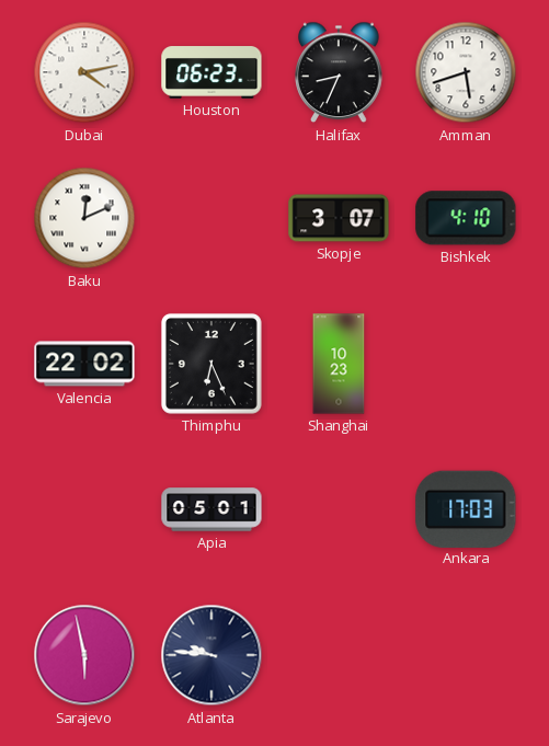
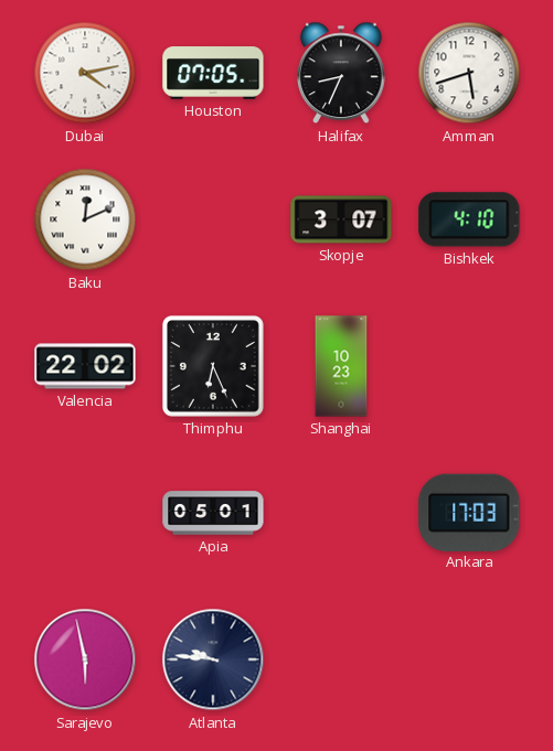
Houston: 06:23 -> 07:05 (213, 73)
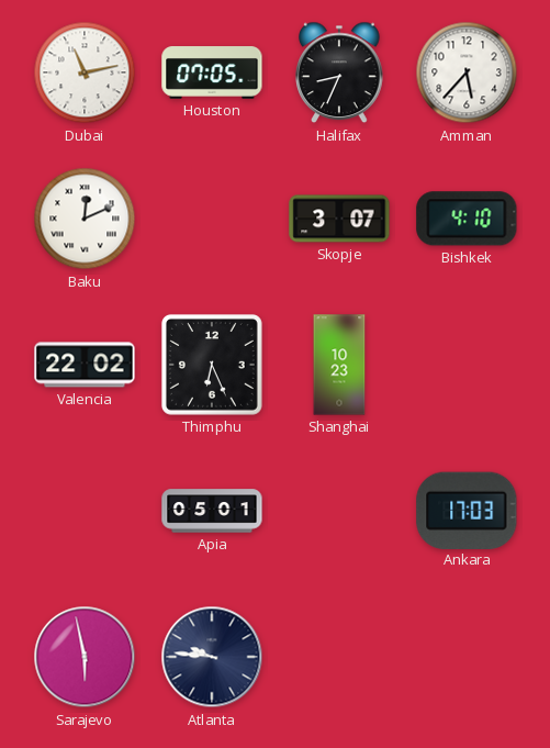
Dubai: 4:13 -> 11:13 (85, 72)
Amman: 5:42 -> 5:37 (467, 72)
